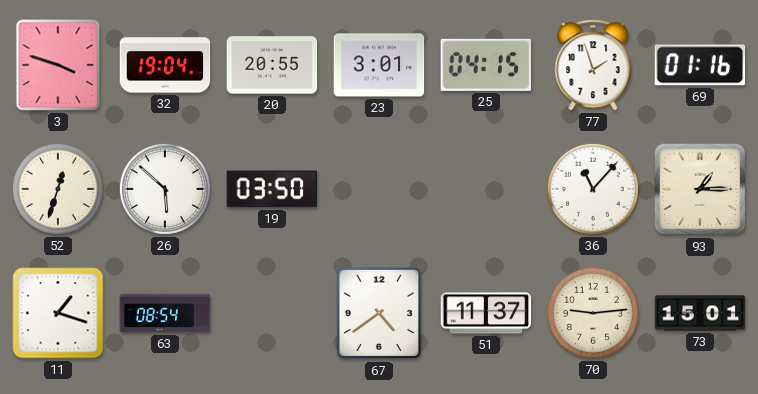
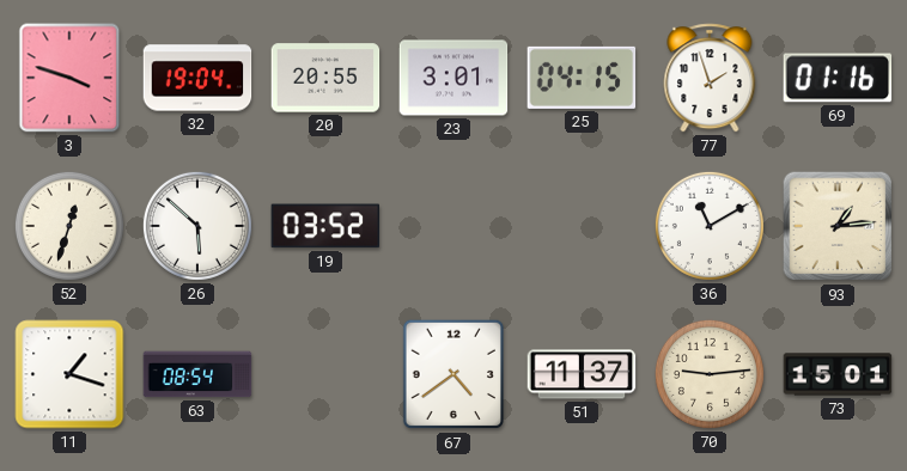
19: 03:50 -> 03:52 (325, 226)
36: 11:07 -> 11:10 (710, 226)
93: 1:15 -> 1:14 (838, 226)
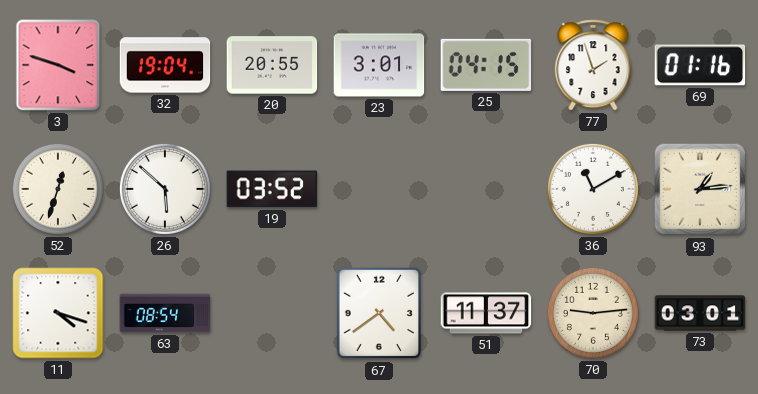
11: 1:18 -> 4:18 (58, 313)
73: 15:01 -> 03:01 (700, 313)
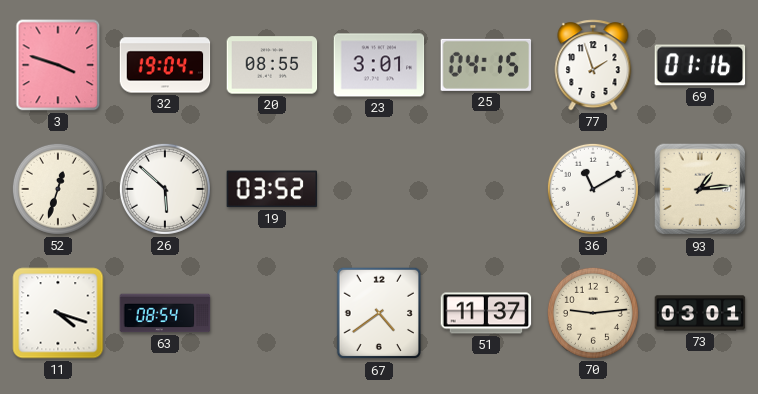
20: 20:55 -> 08:55 (272, 65)
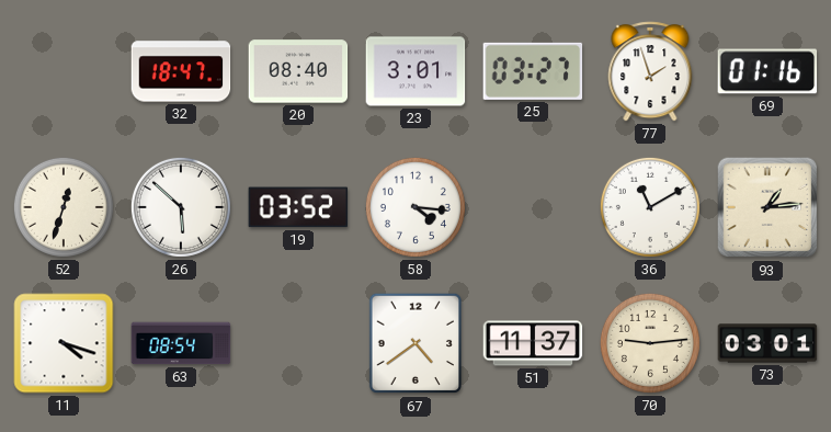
3: 3:48 -> none (58, 65)
32: 19:04 -> 18:47 (181, 71)
20: 08:55 -> 08:40 (298, 71)
25: 04:15 -> 03:27 (533, 71)
58: none -> 4:16 (415, 207)
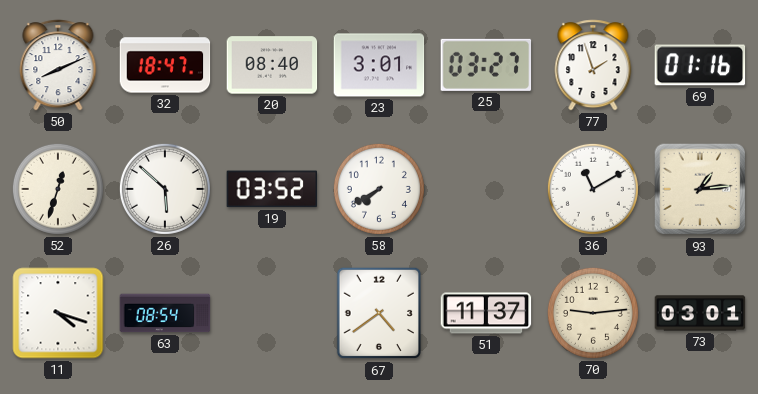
50: none -> 8:11 (58, 65)
58: 4:16 -> 7:40 (379, 189)
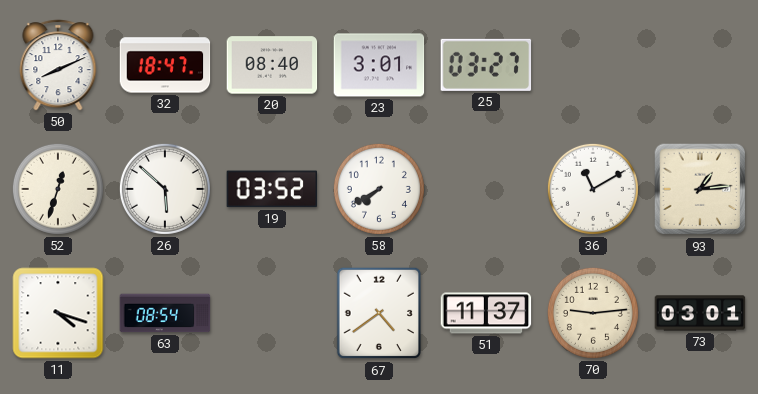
77: 1:57 -> none (593, 65)
69: 01:16 -> none (700, 65)
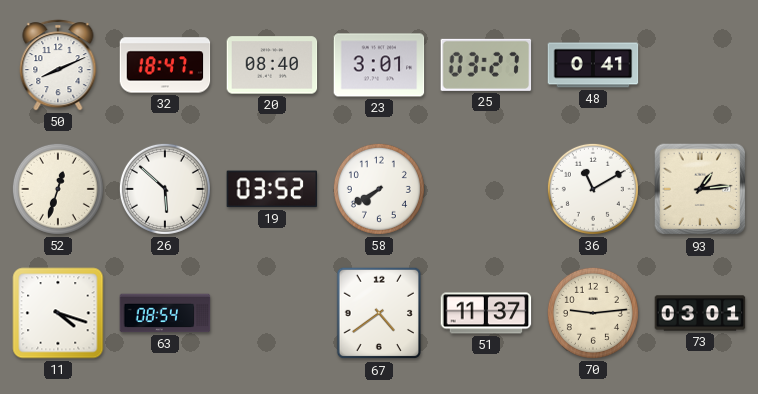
48: none -> 0:41 (593, 65)
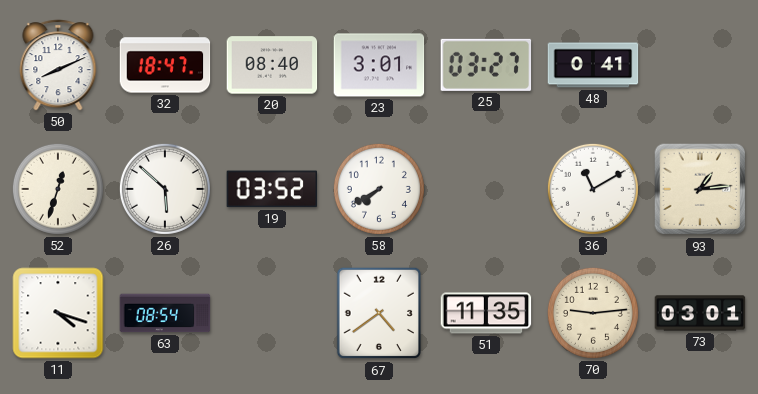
51: 11:37 -> 11:35 (486, 313)
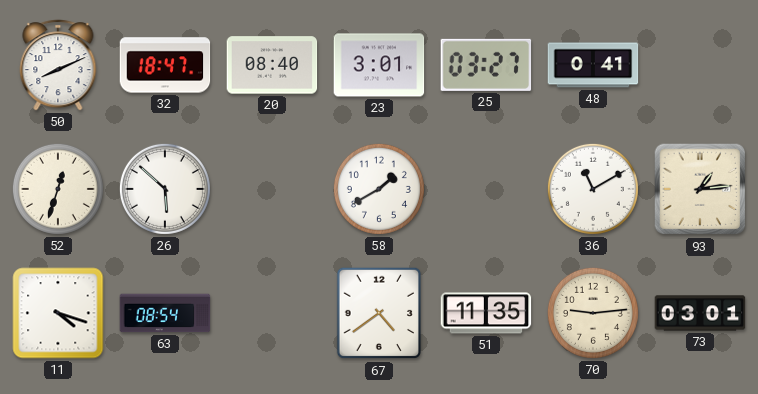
19: 03:52 -> none (272, 189)
58: 7:40 -> 1:40 (379, 189)
